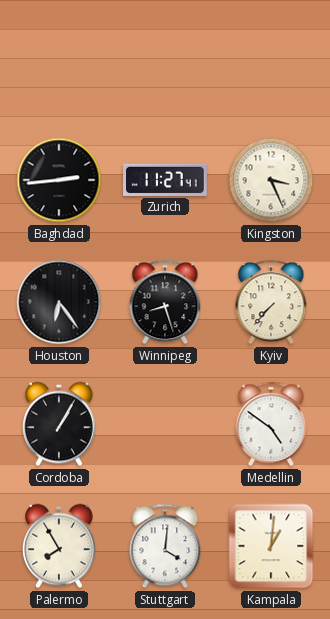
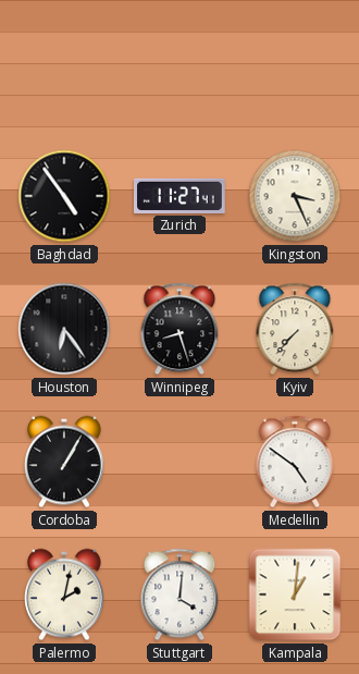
Baghdad: 2:44 -> 4:54 (64, 196)
Palermo: 7:55 -> 2:02 (65, 595)
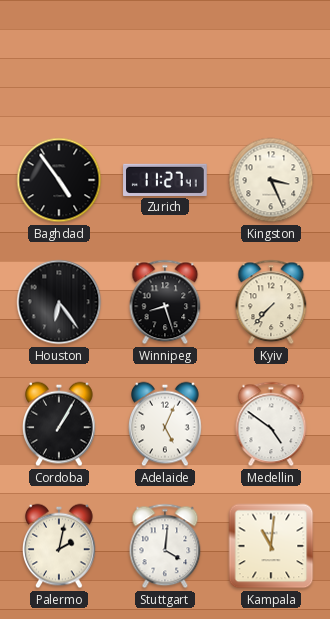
Adelaide: none -> 5:04 (166, 424)
Kampala: 1:01 -> 11:01 (271, 546)
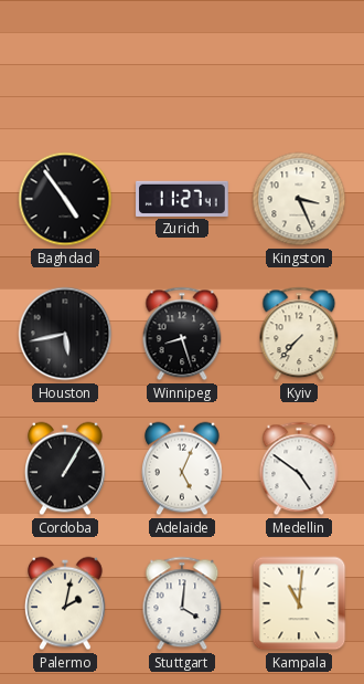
Houston: 6:24 -> 5:43 (65, 334)
